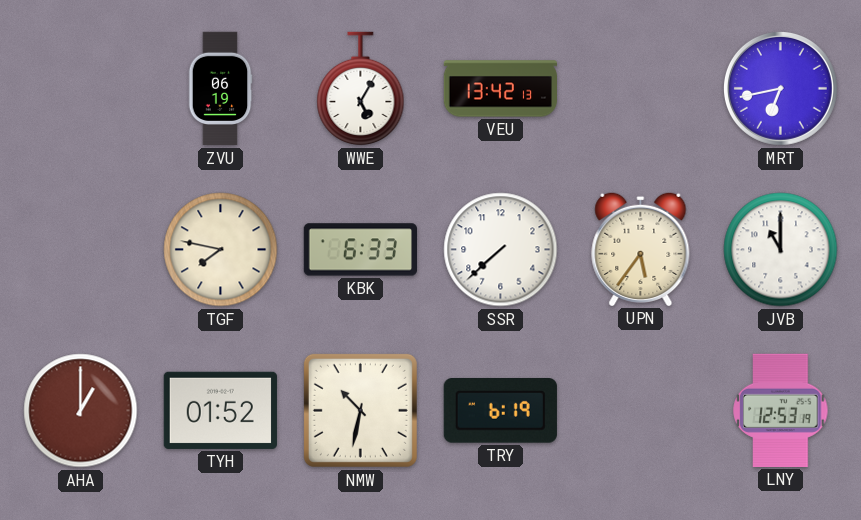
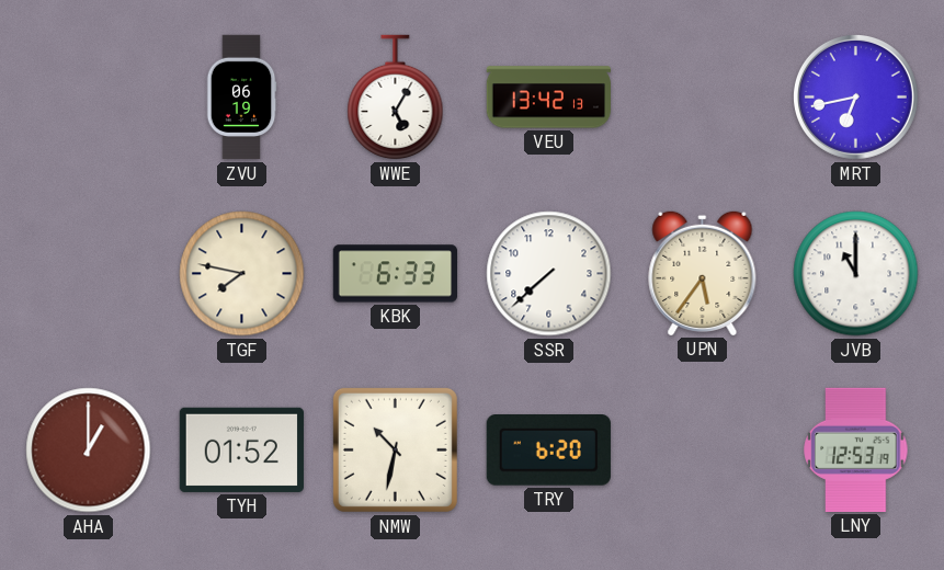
TRY: 6:19 -> 6:20 (548, 451)
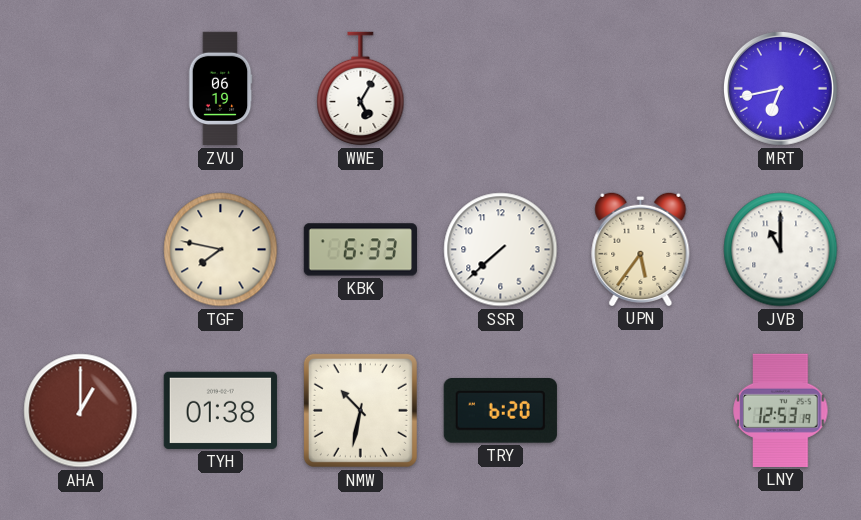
VEU: 13:42 -> none (548, 98)
TYH: 01:52 -> 01:38 (220, 410)
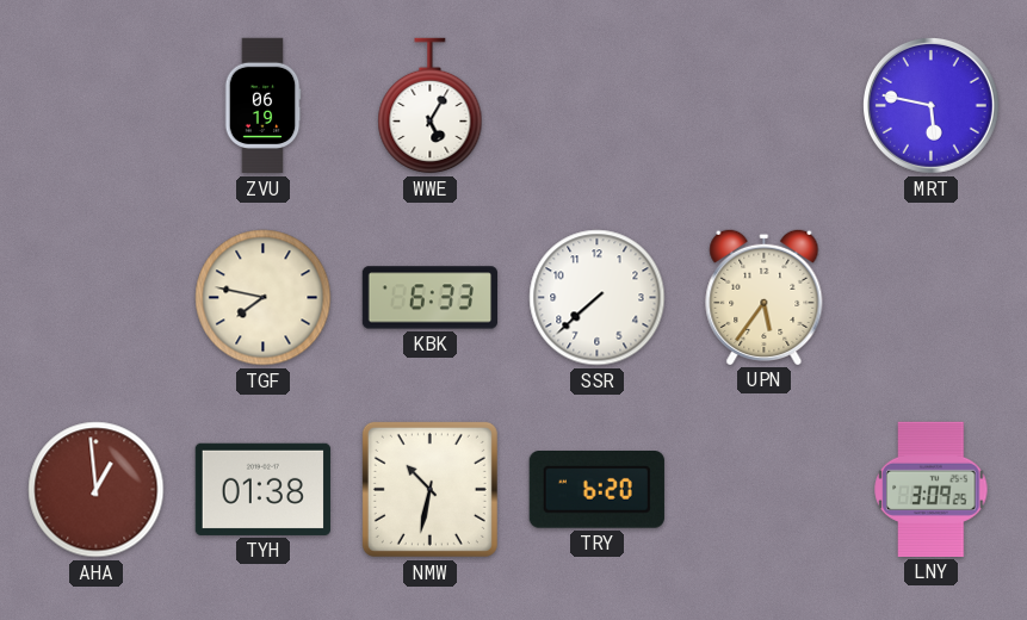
MRT: 6:43 -> 5:47 (930, 105)
JVB: 11:00 -> none (781, 250)
AHA: 1:00 -> 12:59 (97, 490)
LNY: 12:53 -> 3:09 (932, 489)
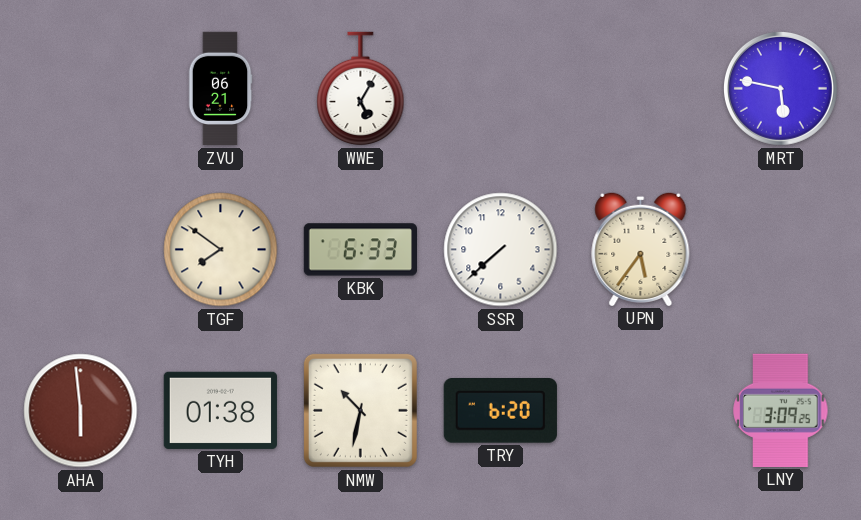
ZVU: 06:19 -> 06:21 (220, 89)
TGF: 7:47 -> 7:51 (221, 250)
AHA: 12:59 -> 5:59 (81, 411)
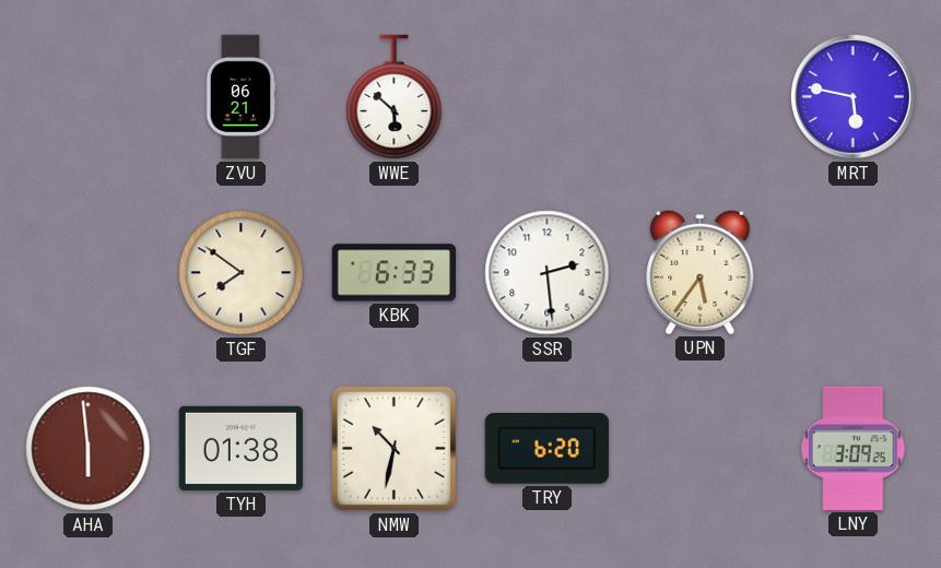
WWE: 5:05 -> 5:52 (395, 97)
SSR: 7:38 -> 2:29 (548, 273)
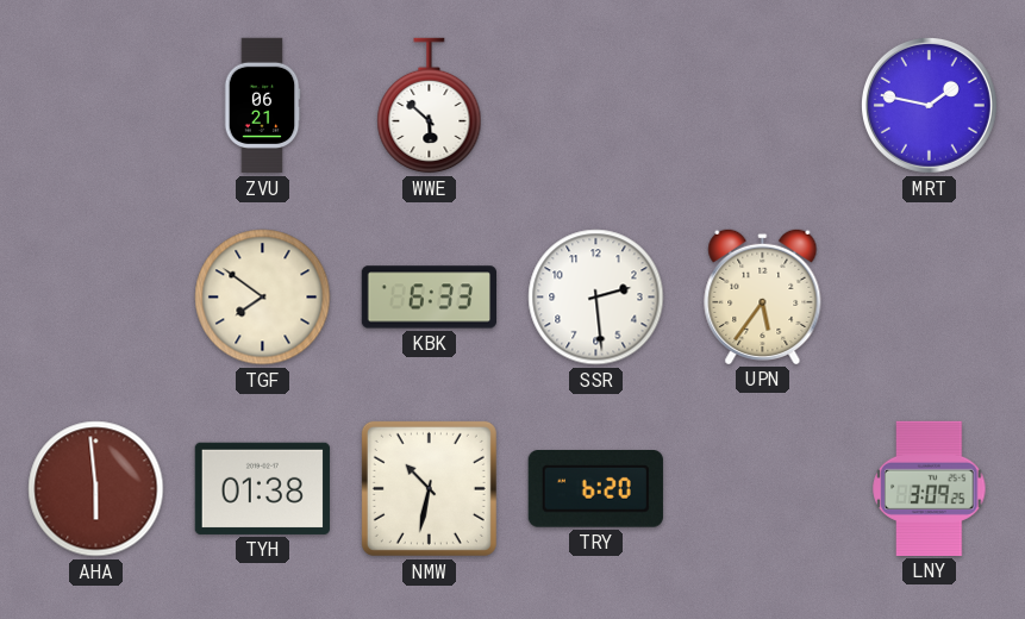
MRT: 5:47 -> 1:47 (929, 105)
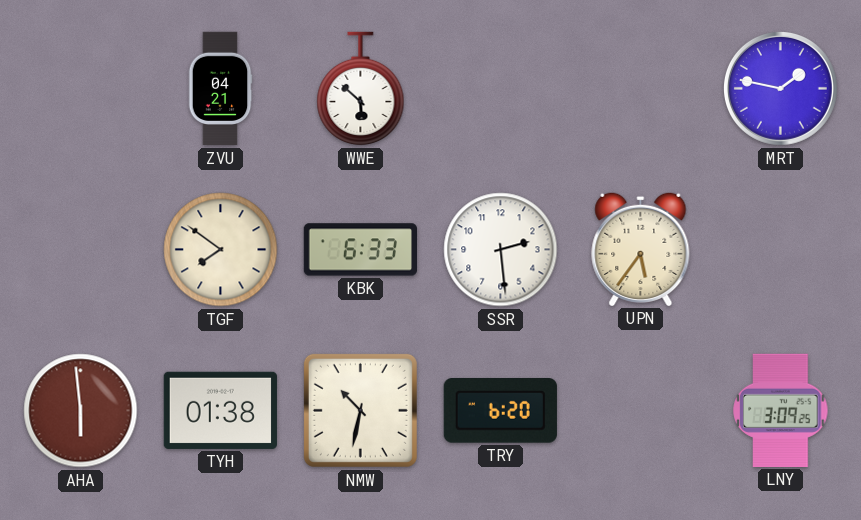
ZVU: 06:21 -> 04:21 (220, 89)
